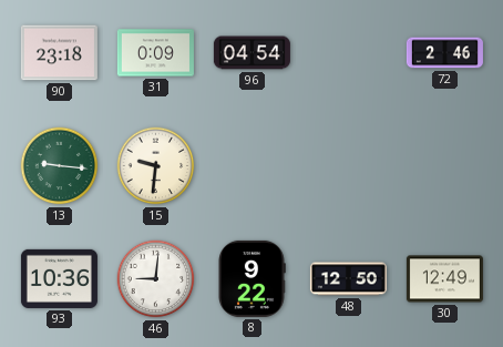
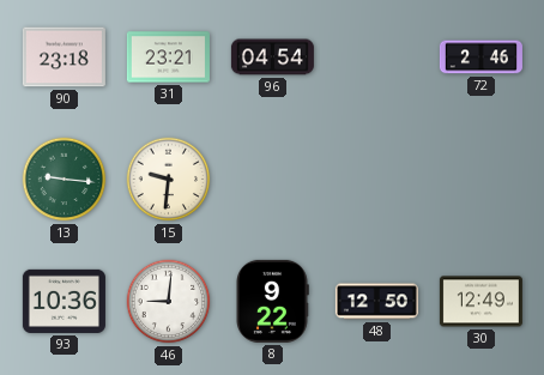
31: 0:09 -> 23:21 (168, 58)
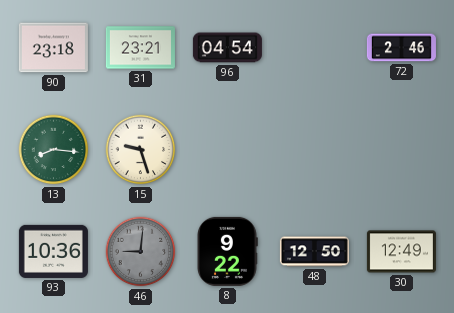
13: 9:16 -> 8:16 (54, 150)
15: 9:31 -> 9:27 (141, 150)
46 dial: white -> grey (141, 252)
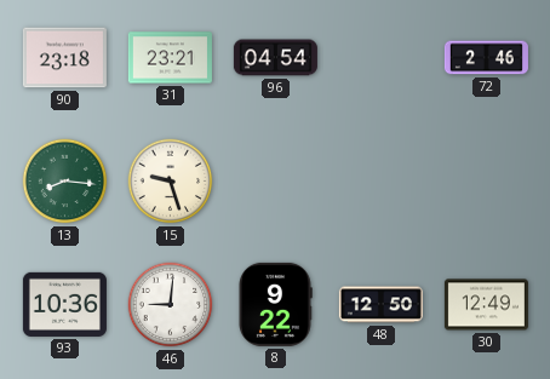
46 dial: grey -> white (171, 305)
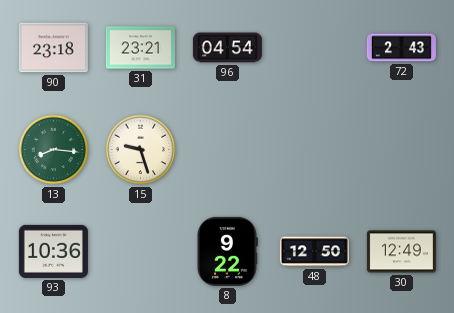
72: 2:46 -> 2:43 (401, 48)
46: 9:01 -> none (171, 305)
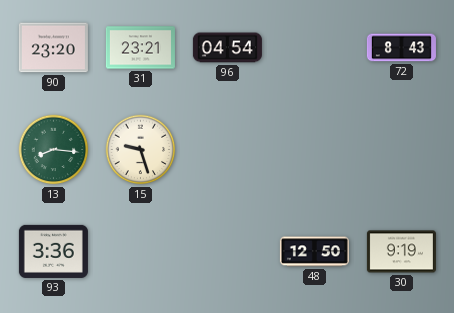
90: 23:18 -> 23:20 (53, 48)
72: 2:43 -> 8:43 (401, 48)
93: 10:36 -> 3:36 (53, 251)
8: 9:22 -> none (227, 251)
30: 12:49 -> 9:19 (401, 252)
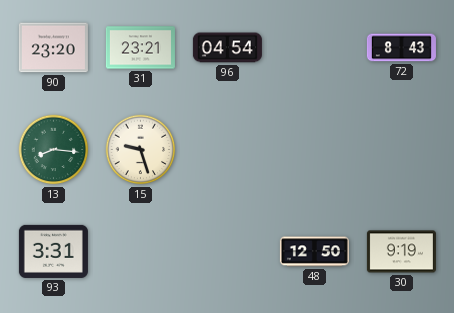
93: 3:36 -> 3:31 (53, 251)
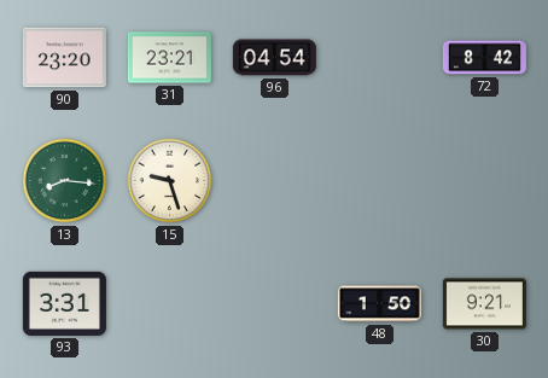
72: 8:43 -> 8:42 (484, 58)
48: 12:50 -> 1:50 (379, 304)
30: 9:19 -> 9:21 (484, 304)
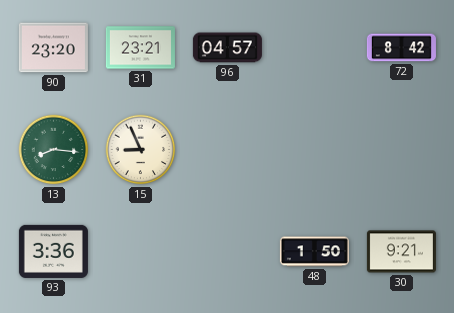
96: 04:54 -> 04:57 (227, 48)
15: 9:27 -> 8:56 (141, 150)
93: 3:31 -> 3:36 (53, 251)
